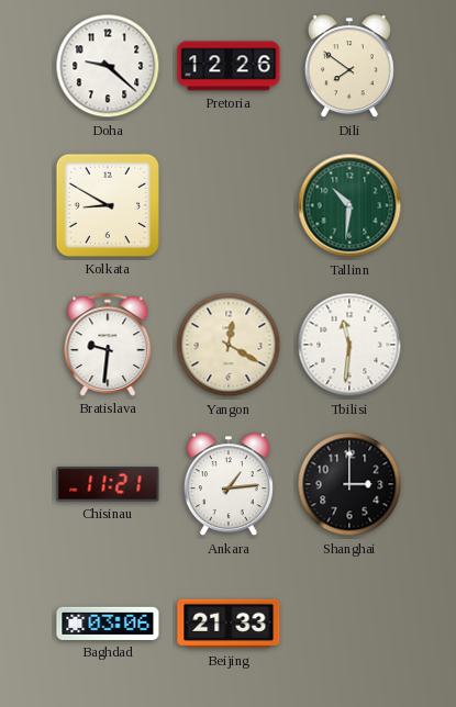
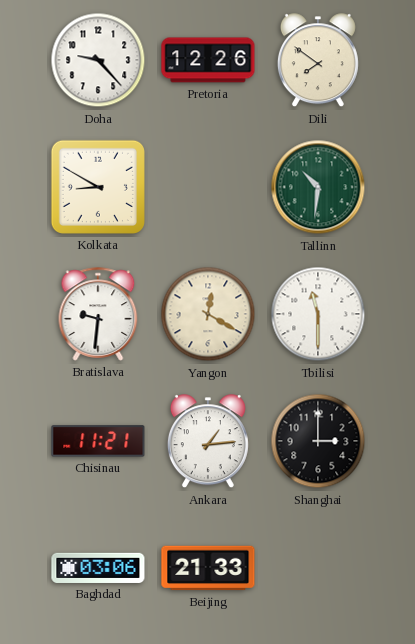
Doha: 9:22 -> 9:23 (98, 60)
Tbilisi: 11:31 -> 11:30 (318, 314)
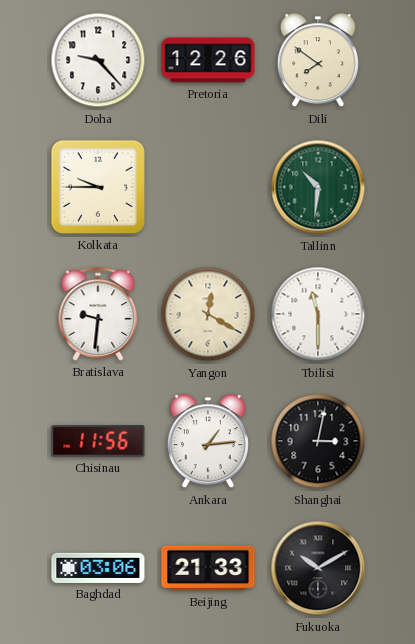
Kolkata: 8:50 -> 9:45 (98, 187)
Chisinau: 11:21 -> 11:56 (98, 441)
Shanghai: 3:00 -> 3:02 (318, 441)
Fukuoka: none -> 10:10 (318, 568)
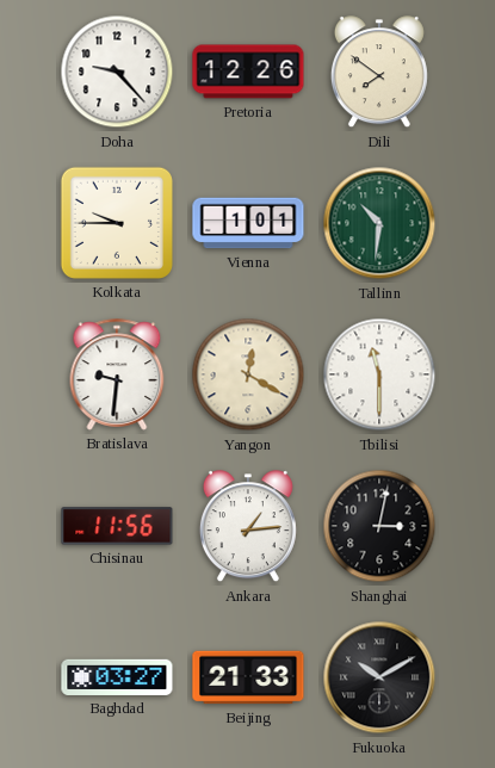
Vienna: none -> 1:01 (248, 223)
Baghdad: 03:06 -> 03:27 (117, 677)
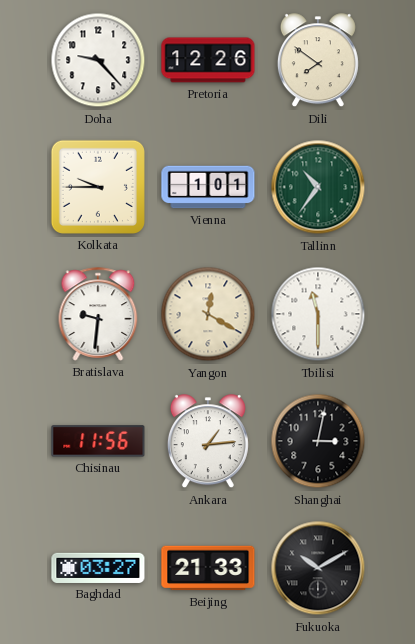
Tallinn: 10:31 -> 10:36 (318, 187)
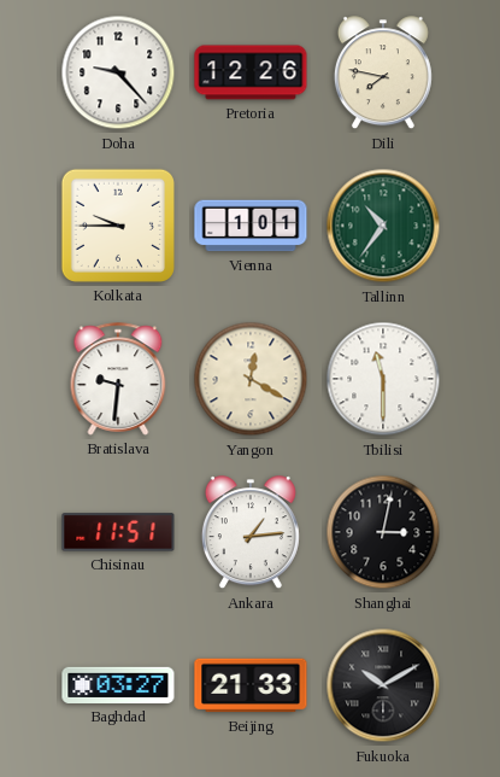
Dili: 7:51 -> 7:47 (383, 74)
Chisinau: 11:56 -> 11:51 (118, 532)
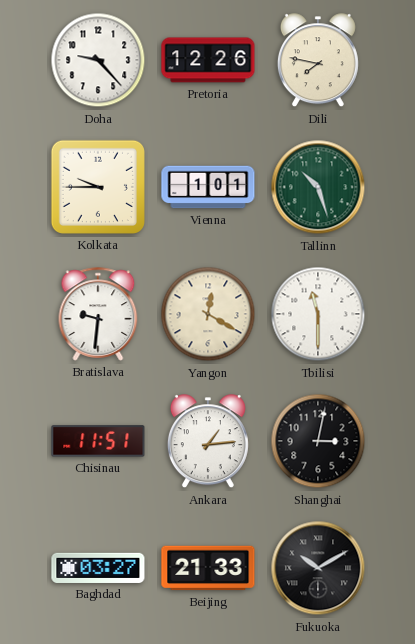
Tallinn: 10:36 -> 10:27 (318, 187)
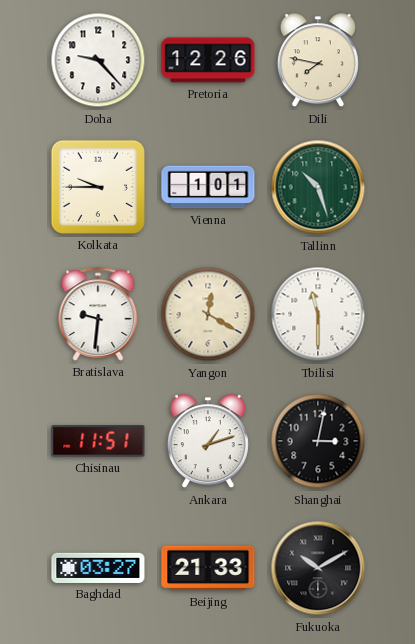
Ankara: 1:14 -> 1:12 (208, 442)
